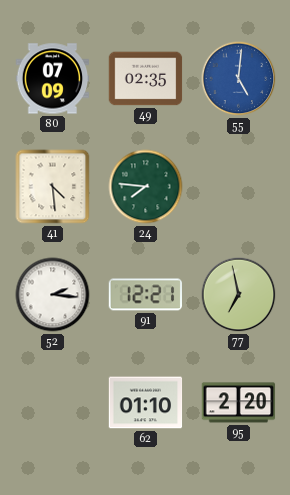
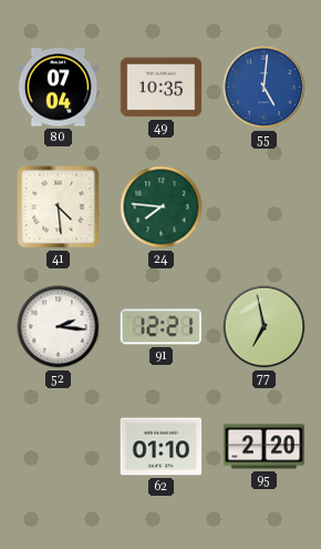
80: 07:09 -> 07:04 (59, 88)
49: 02:35 -> 10:35 (162, 88)
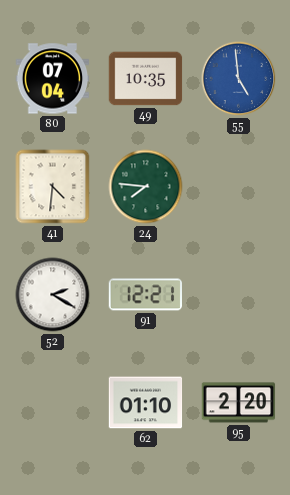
55: 5:01 -> 4:59 (239, 79)
41: 4:29 -> 4:31 (53, 187)
52: 2:16 -> 2:20 (53, 295)
77: 6:58 -> none (265, 327)
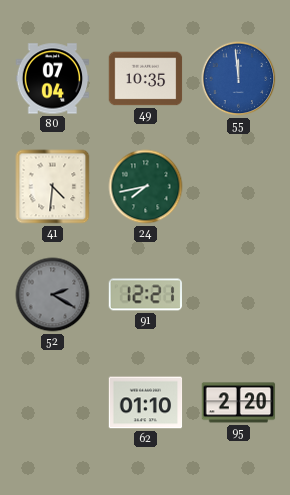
55: 4:59 -> 11:59 (239, 79)
24: 7:46 -> 7:43 (146, 187)
52 dial: white -> grey (53, 295)
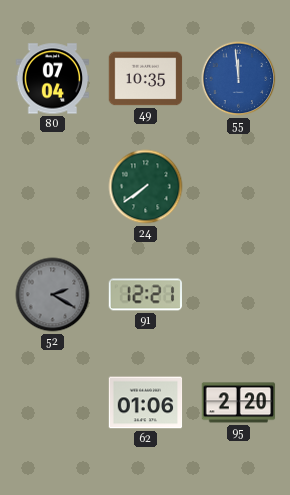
41: 4:31 -> none (53, 187)
24: 7:43 -> 7:39 (146, 187)
62: 01:10 -> 01:06 (146, 403)
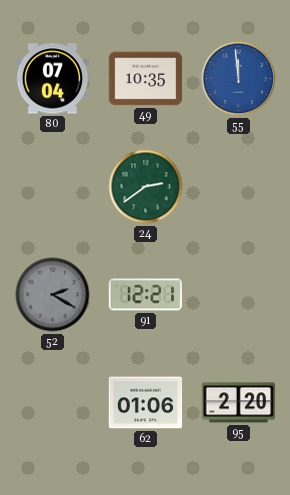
24: 7:39 -> 2:39 (146, 187)
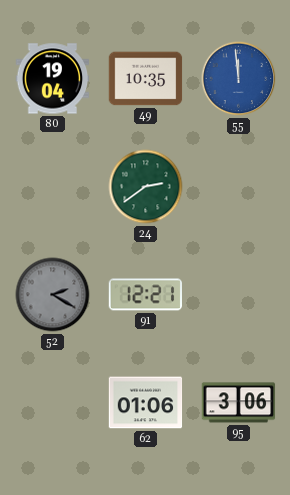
80: 07:04 -> 19:04 (53, 79)
95: 2:20 -> 3:06 (239, 403)
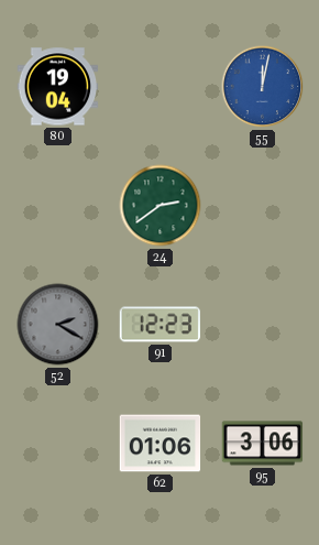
49: 10:35 -> none (146, 79)
55: 11:59 -> 12:02 (263, 87)
91: 12:21 -> 12:23 (161, 325)
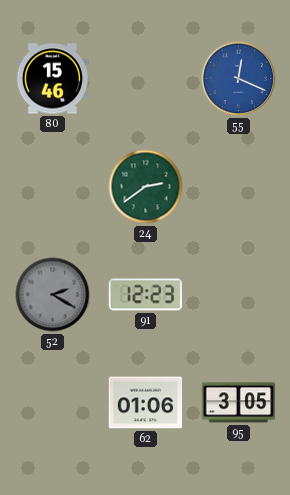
80: 19:04 -> 15:46 (53, 79)
55: 12:02 -> 12:19 (239, 79)
95: 3:06 -> 3:05 (239, 403)
